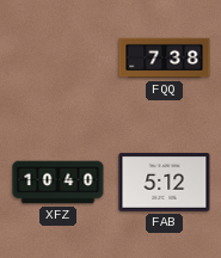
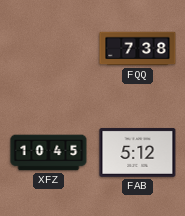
XFZ: 10:40 -> 10:45 (49, 153)
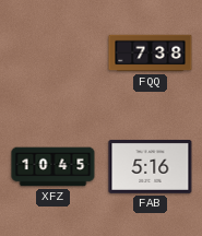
FAB: 5:12 -> 5:16 (151, 166)
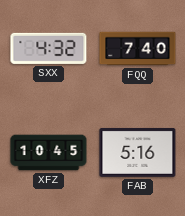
SXX: none -> 4:32 (49, 48)
FQQ: 7:38 -> 7:40 (138, 49)
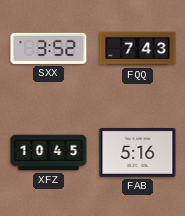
SXX: 4:32 -> 3:52 (49, 48)
FQQ: 7:40 -> 7:43 (138, 49)
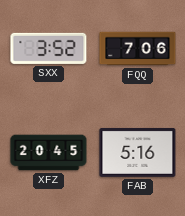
FQQ: 7:43 -> 7:06 (138, 49)
XFZ: 10:45 -> 20:45 (49, 153)
